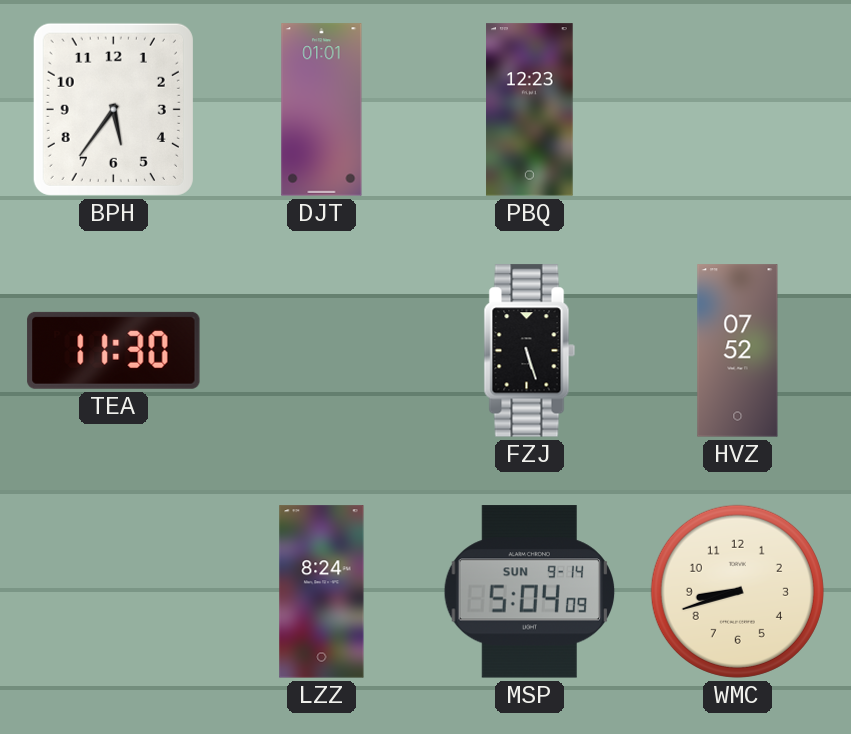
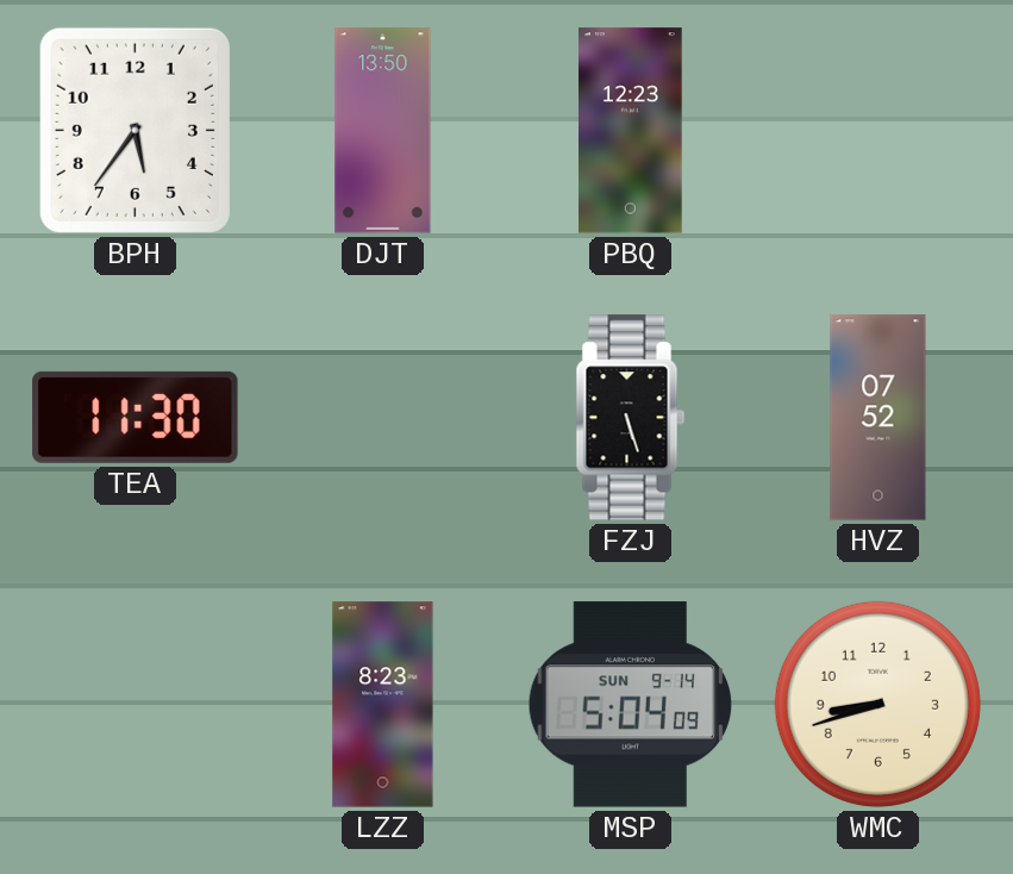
DJT: 01:01 -> 13:50 (383, 131)
LZZ: 8:24 -> 8:23 (383, 705)
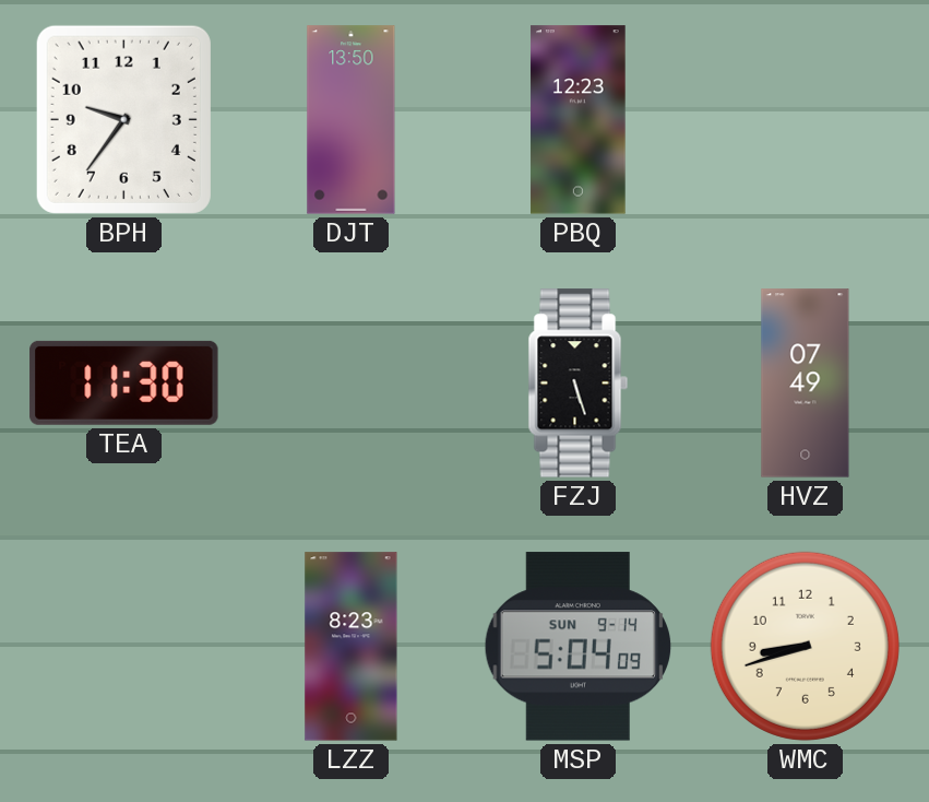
BPH: 5:36 -> 9:36 (123, 119)
HVZ: 07:52 -> 07:49 (806, 384)
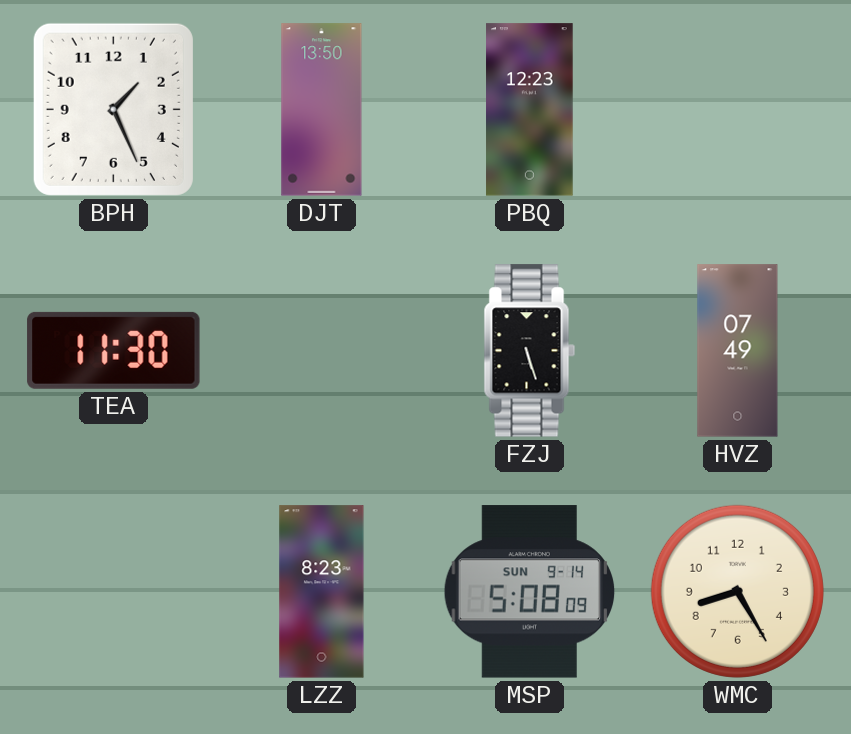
BPH: 9:36 -> 1:26 (113, 109)
MSP: 5:04 -> 5:08 (530, 592)
WMC: 8:42 -> 8:25 (737, 591)
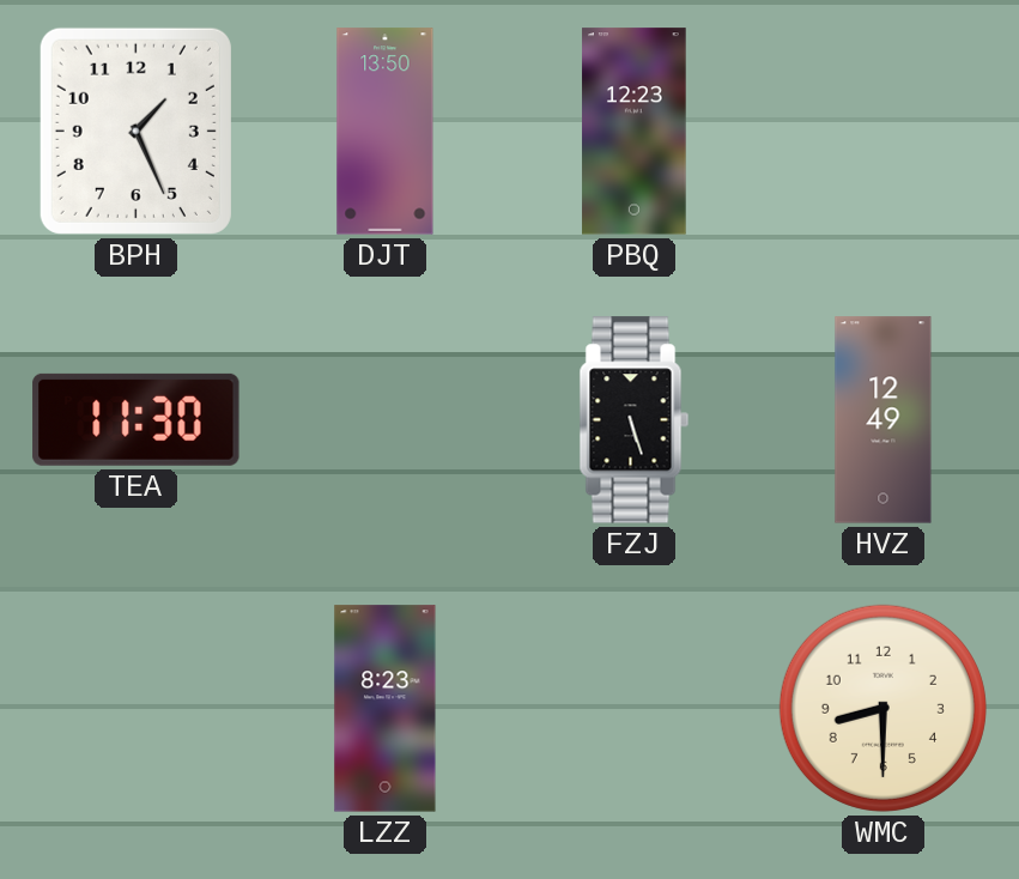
HVZ: 07:49 -> 12:49 (884, 420)
MSP: 5:08 -> none (530, 592)
WMC: 8:25 -> 8:30 (882, 708)
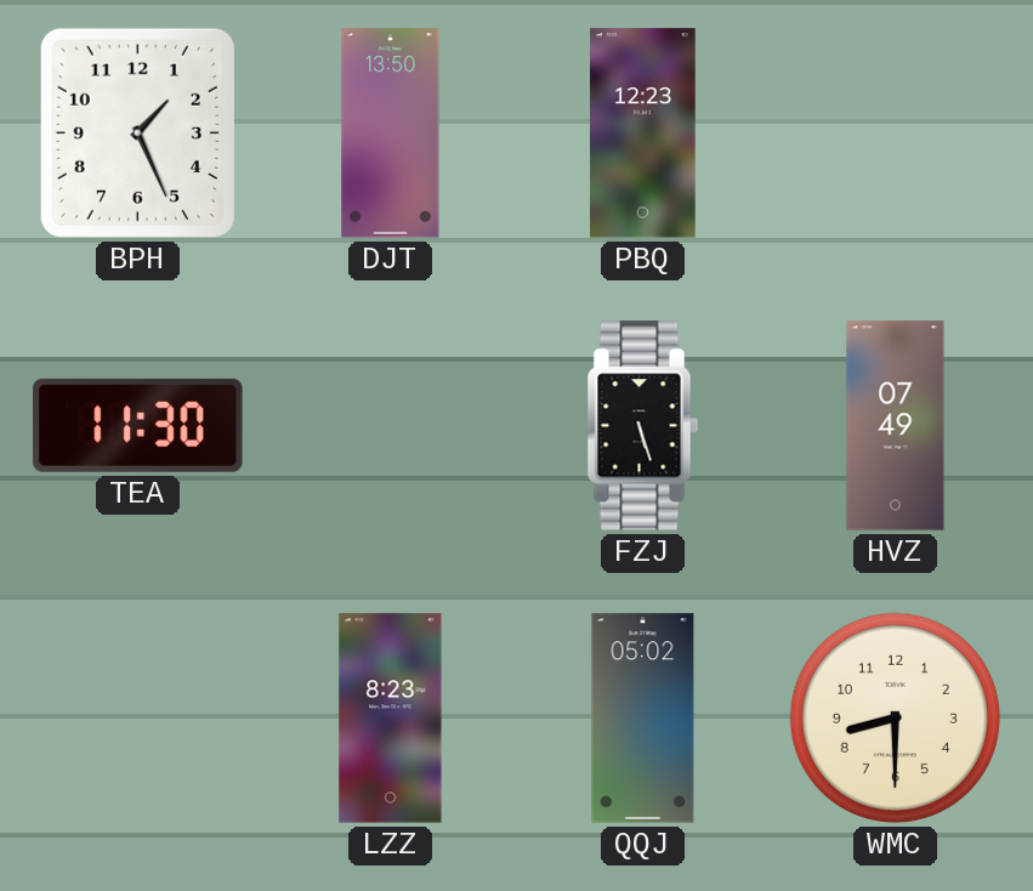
HVZ: 12:49 -> 07:49 (896, 426)
QQJ: none -> 05:02 (643, 719)
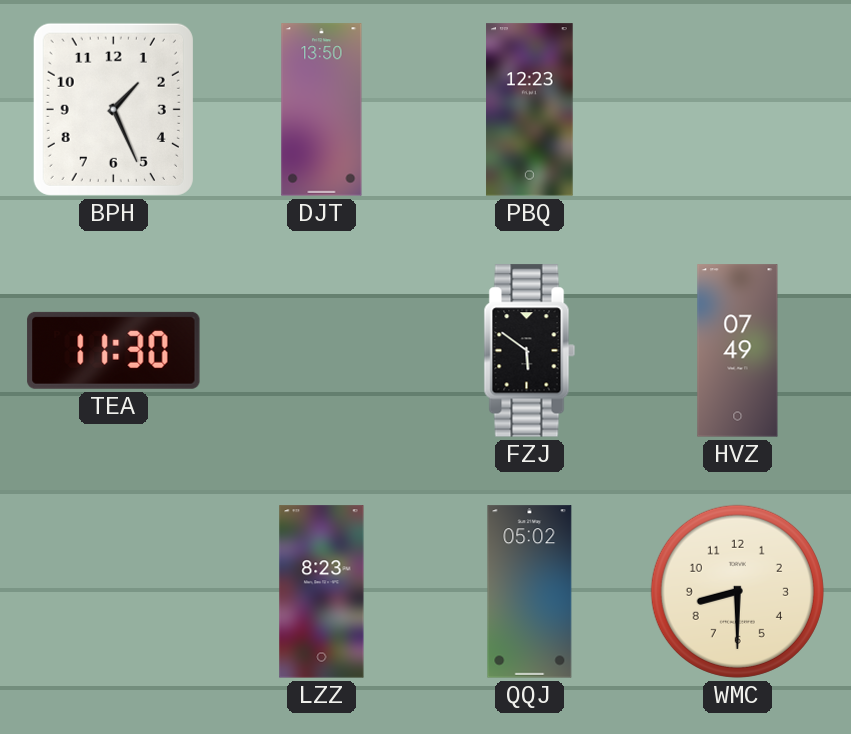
FZJ: 5:27 -> 5:51 (530, 351)
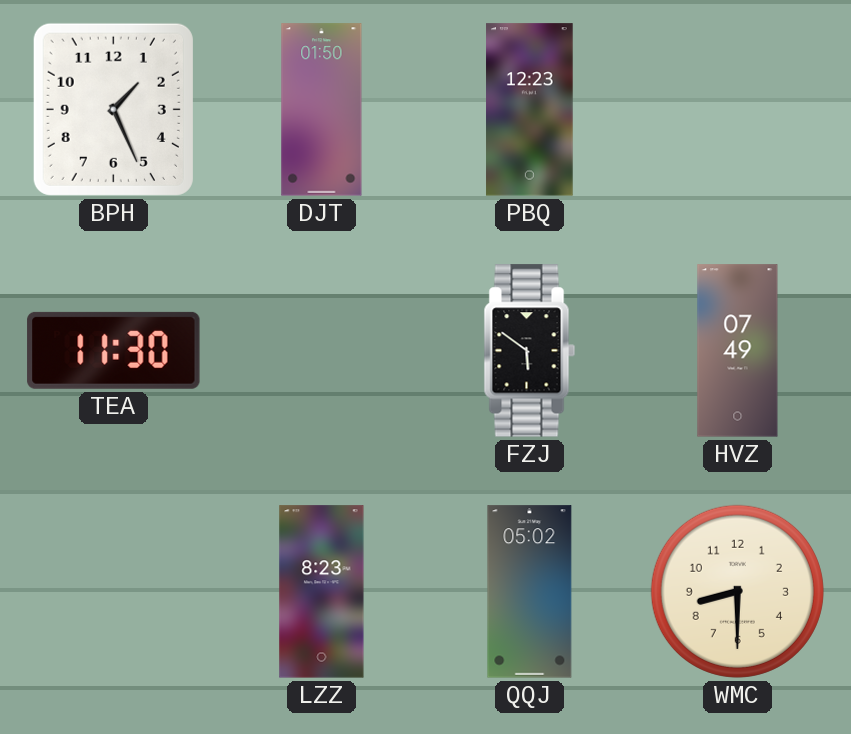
DJT: 13:50 -> 01:50 (322, 110)
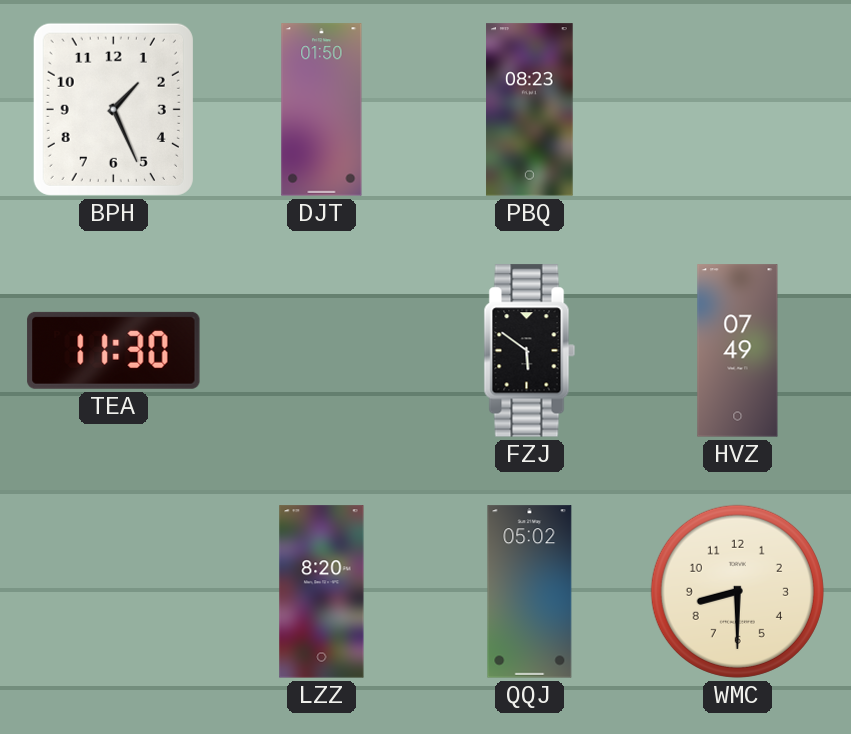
PBQ: 12:23 -> 08:23 (530, 110)
LZZ: 8:23 -> 8:20 (322, 592)
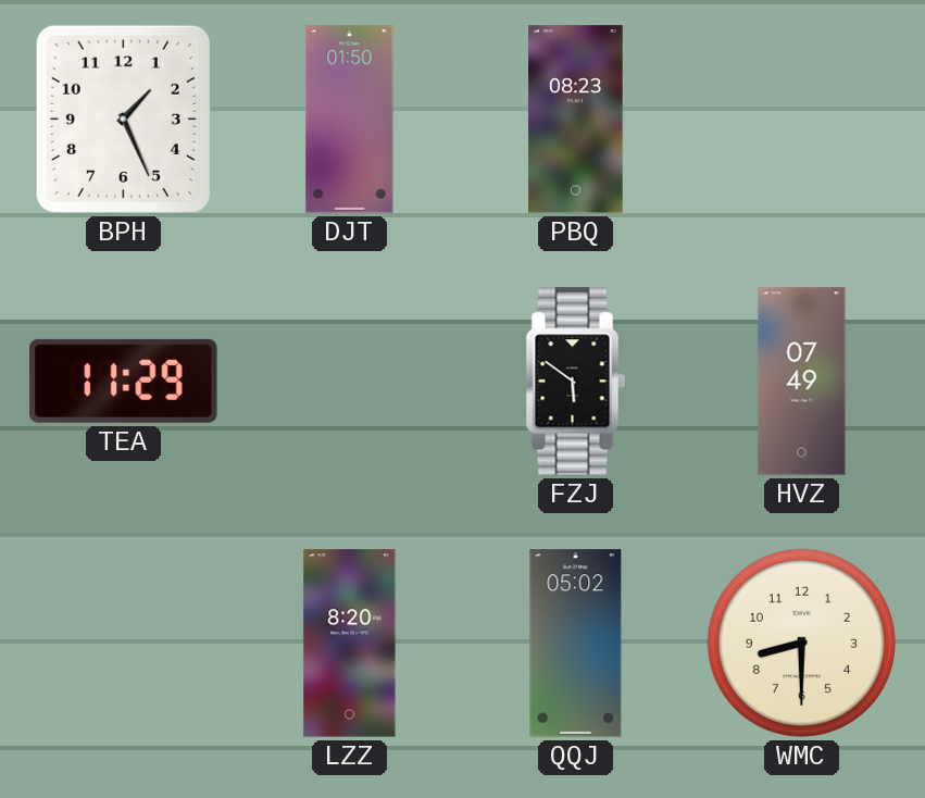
TEA: 11:30 -> 11:29 (124, 381)
